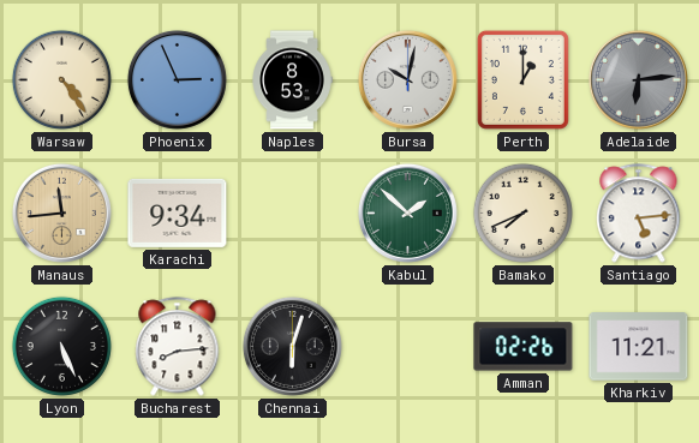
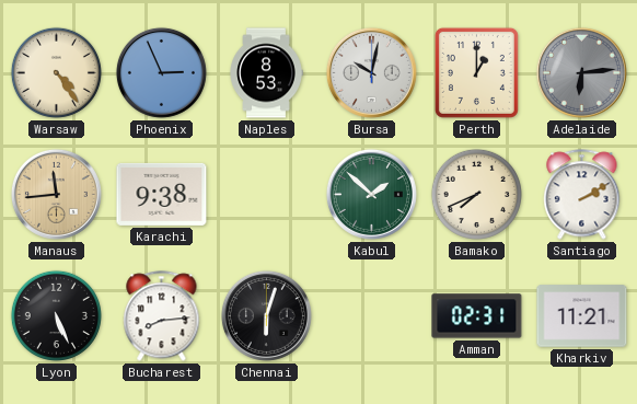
Karachi: 9:34 -> 9:38 (162, 194)
Santiago: 5:14 -> 2:10 (582, 195)
Amman: 02:26 -> 02:31 (477, 316)
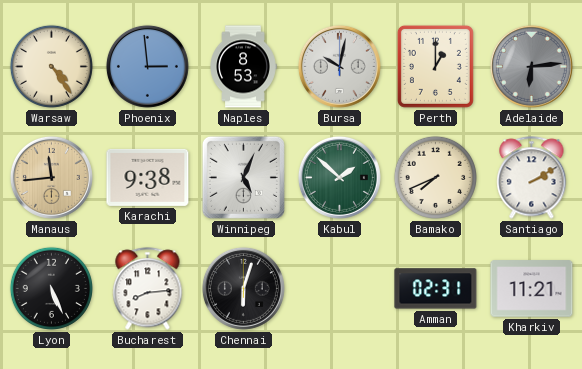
Phoenix: 2:56 -> 2:59 (147, 66)
Winnipeg: none -> 5:04 (243, 177)
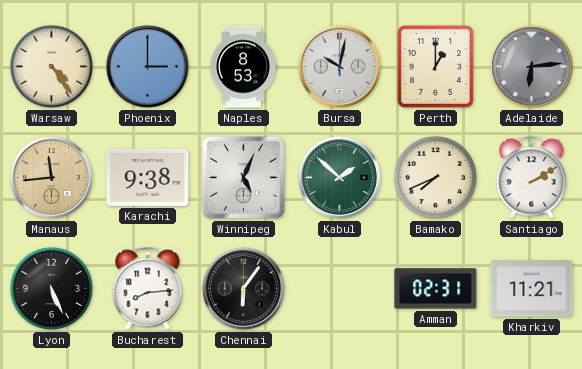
Phoenix: 2:59 -> 3:00 (147, 66)
Chennai: 6:03 -> 6:06 (243, 288)
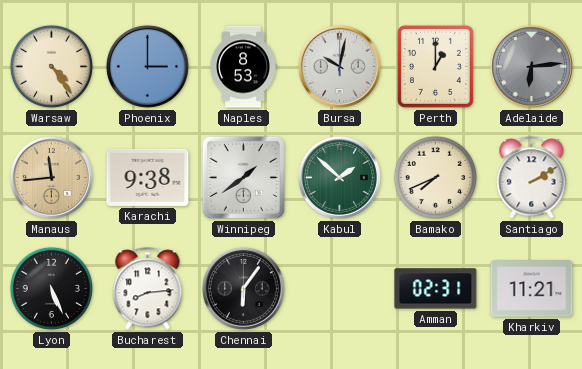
Winnipeg: 5:04 -> 1:39 (243, 177)
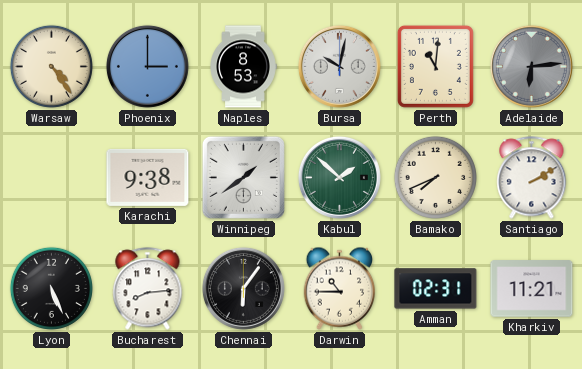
Perth: 1:00 -> 11:01 (435, 66)
Manaus: 11:44 -> none (51, 177)
Darwin: none -> 10:45 (340, 288)
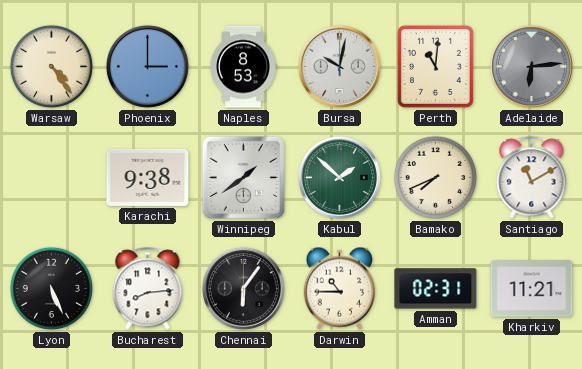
Santiago: 2:10 -> 11:10 (532, 178)
